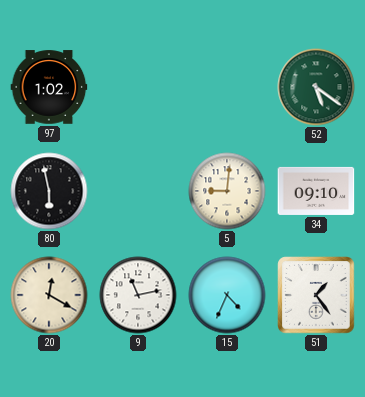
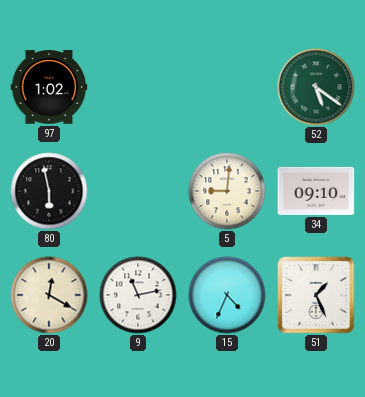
51: 1:24 -> 1:26 (316, 295)
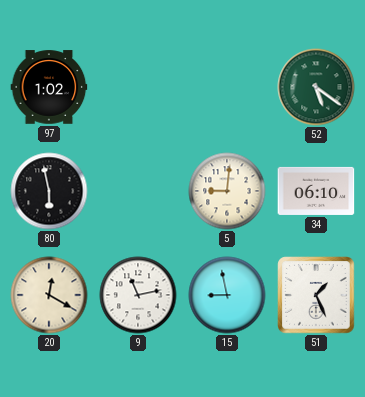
34: 09:10 -> 06:10 (316, 191)
15: 4:34 -> 8:58 (227, 295)
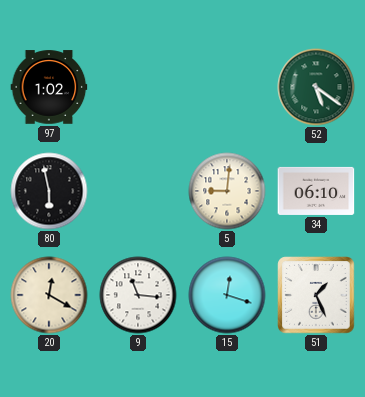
9: 11:13 -> 11:16 (138, 295)
15: 8:58 -> 12:18 (227, 295)
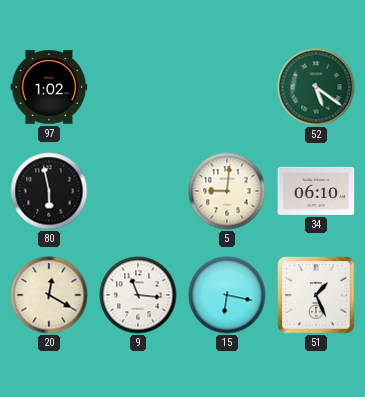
15: 12:18 -> 6:17 (227, 295)
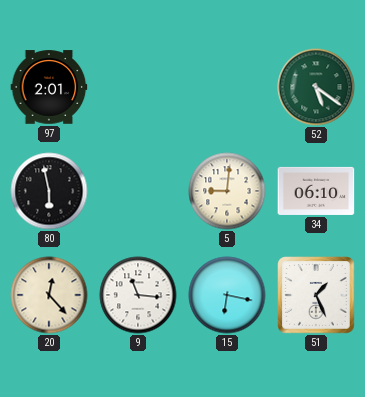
97: 1:02 -> 2:01 (49, 87)
20: 12:20 -> 12:23 (49, 295)
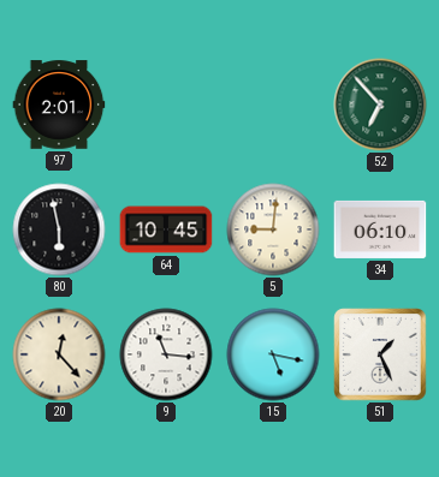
52: 5:21 -> 6:53 (380, 105)
64: none -> 10:45 (166, 229)
15: 6:17 -> 5:17 (273, 354)
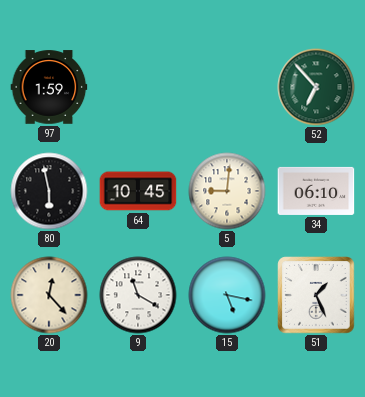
97: 2:01 -> 1:59 (49, 87)
9: 11:16 -> 11:20 (138, 295)
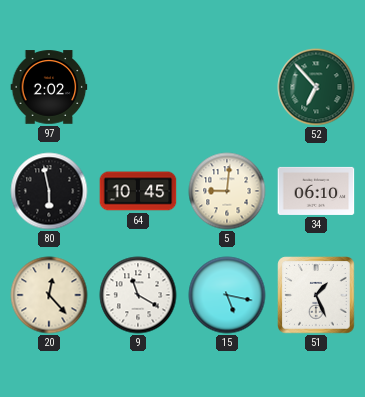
97: 1:59 -> 2:02 (49, 87)
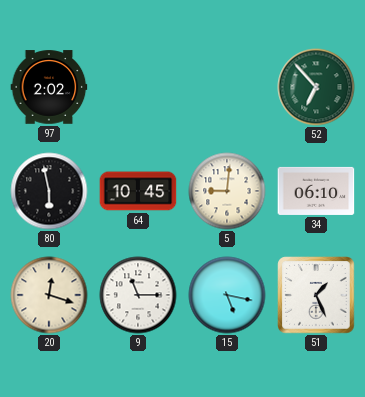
20: 12:23 -> 12:18 (49, 295)
9: 11:20 -> 11:15 (138, 295)
